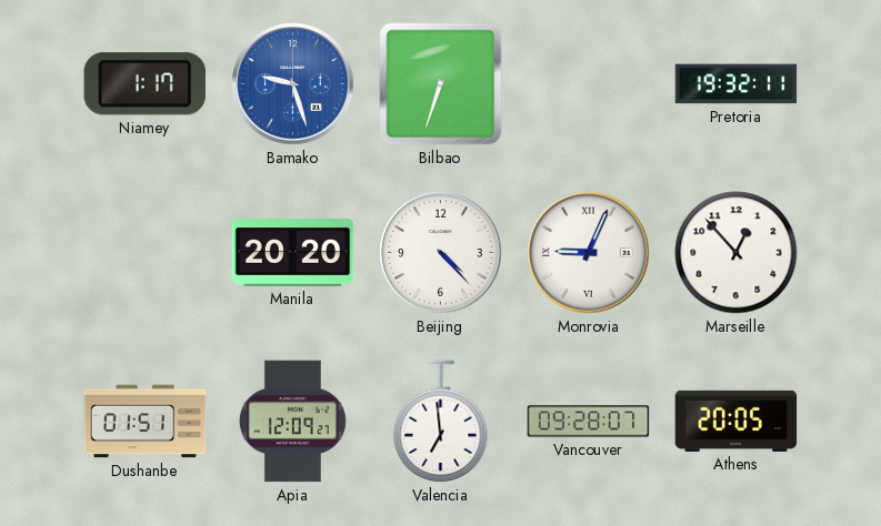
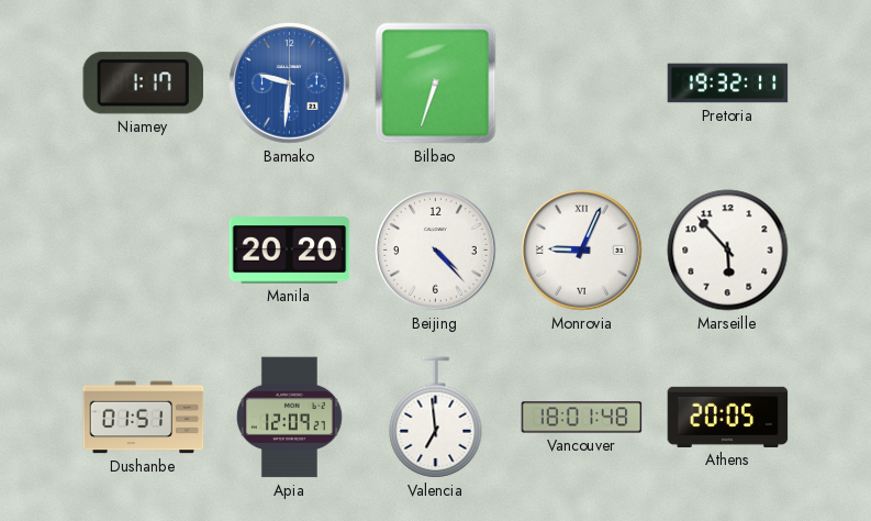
Bamako: 9:27 -> 9:31 (290, 84)
Marseille: 12:53 -> 5:53 (728, 251)
Vancouver: 09:28 -> 18:01 (582, 418)
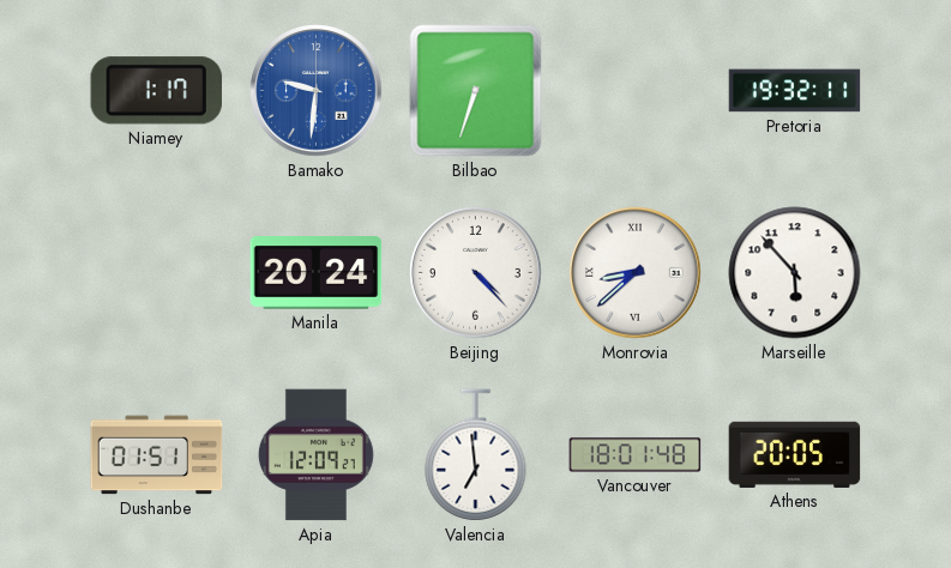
Manila: 20:20 -> 20:24 (317, 273)
Monrovia: 9:04 -> 8:38 (636, 273)
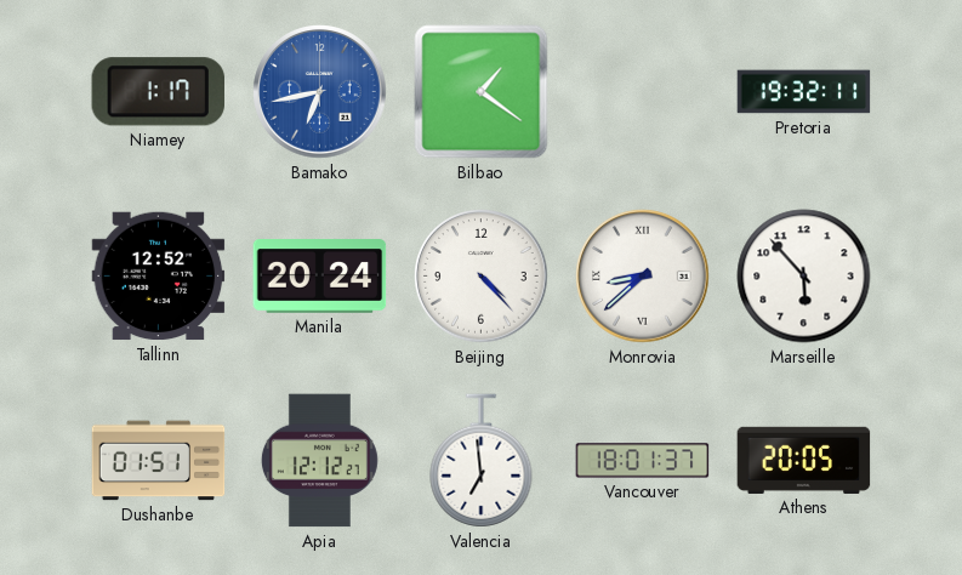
Bamako: 9:31 -> 6:43 (320, 92)
Bilbao: 6:33 -> 1:21 (482, 92)
Tallinn: none -> 12:52 (159, 277)
Apia: 12:09 -> 12:12 (319, 461)
Vancouver: 18:01:48 -> 18:01:37 (643, 461)
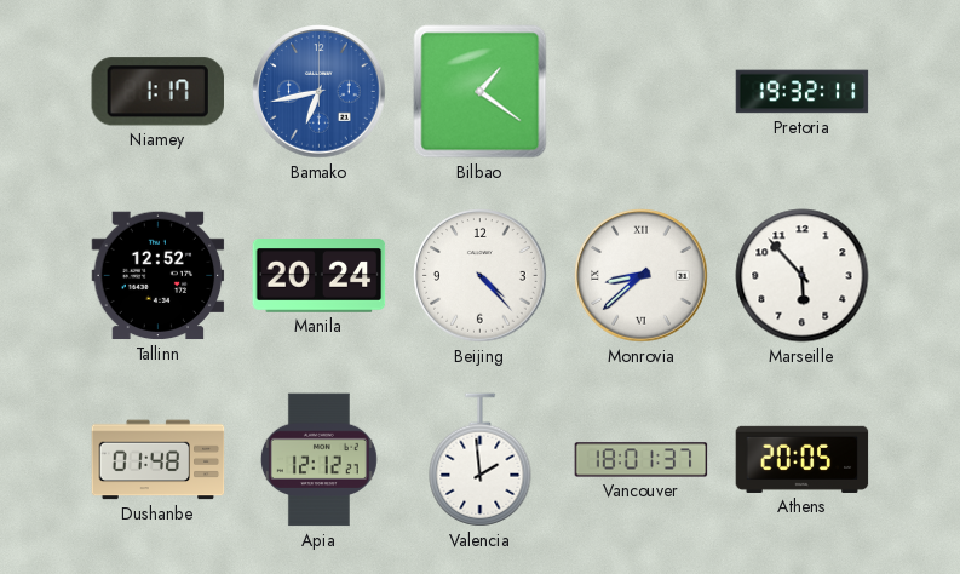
Dushanbe: 01:51 -> 01:48 (159, 460)
Valencia: 6:59 -> 1:59 (481, 460)
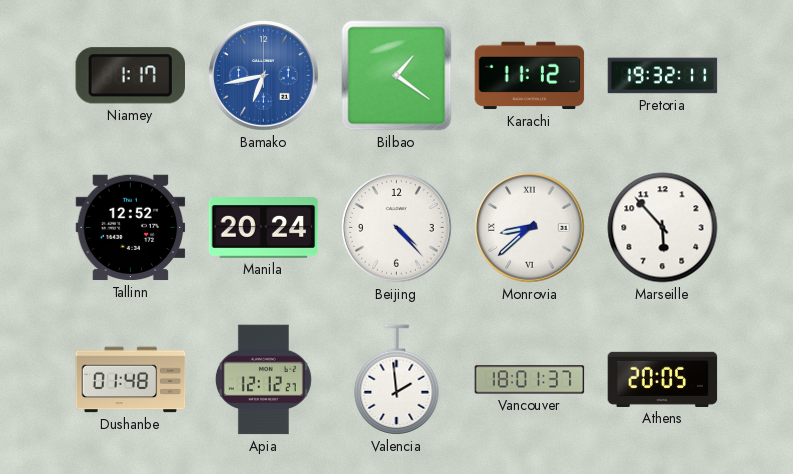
Karachi: none -> 11:12 (530, 76)
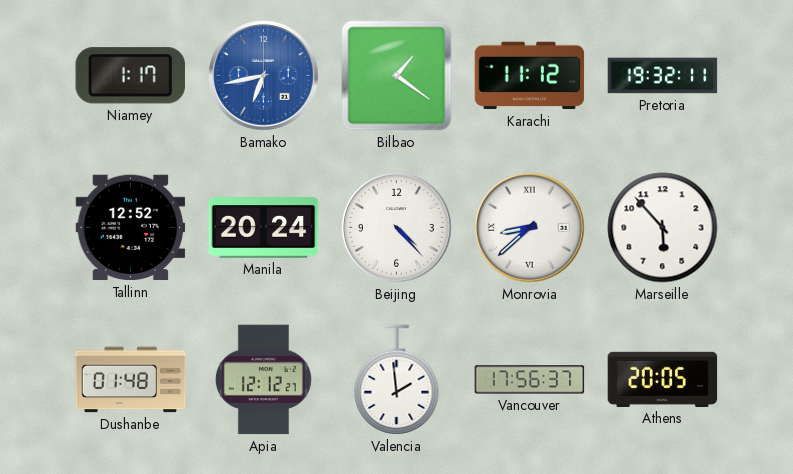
Vancouver: 18:01 -> 17:56 (530, 380)
